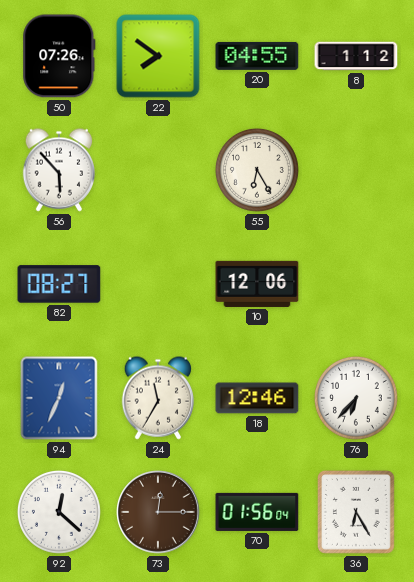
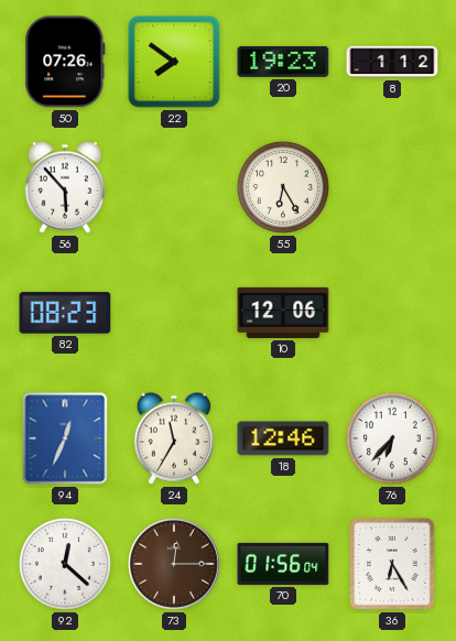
20: 04:55 -> 19:23 (283, 62)
82: 08:27 -> 08:23 (65, 313)
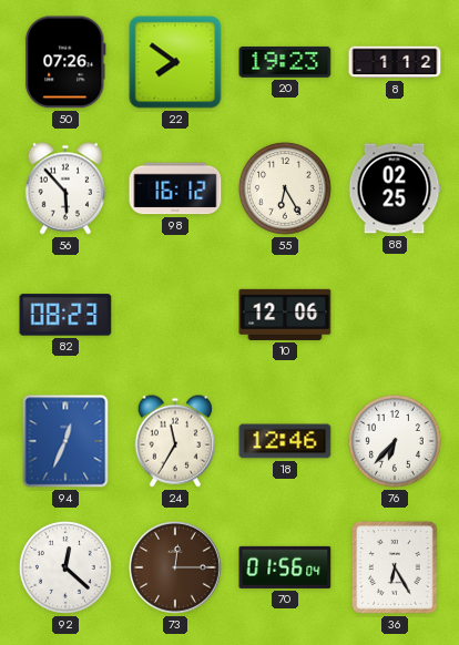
98: none -> 16:12 (175, 188)
88: none -> 02:25 (395, 188)
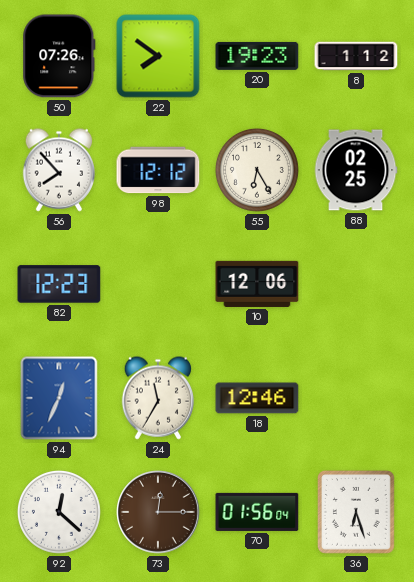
56: 5:53 -> 7:53 (58, 170)
98: 16:12 -> 12:12 (158, 170)
82: 08:23 -> 12:23 (59, 284)
76: 6:37 -> none (395, 441)
36: 6:25 -> 6:27 (356, 512)
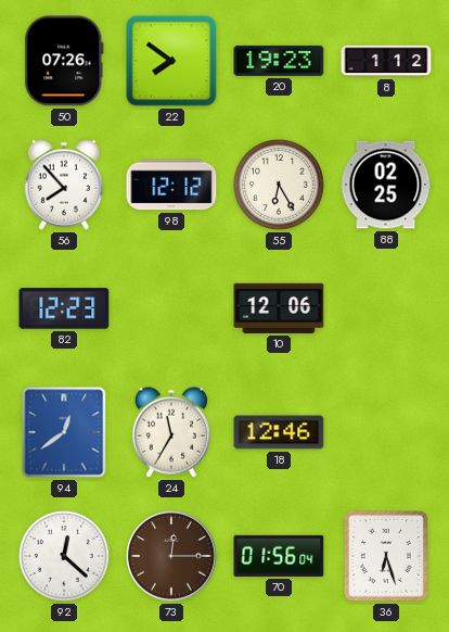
94: 12:34 -> 12:39 (64, 432)
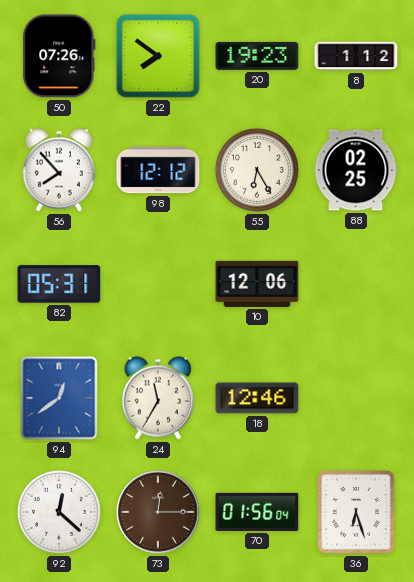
82: 12:23 -> 05:31 (59, 284)
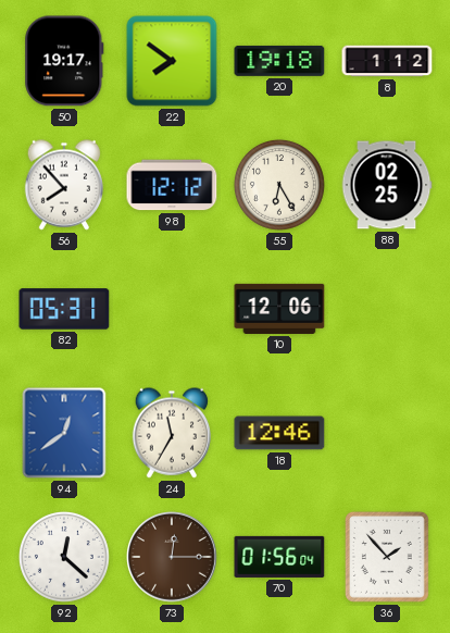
50: 07:26 -> 19:17 (64, 61)
20: 19:23 -> 19:18 (279, 61)
36: 6:27 -> 1:53 (387, 557)
